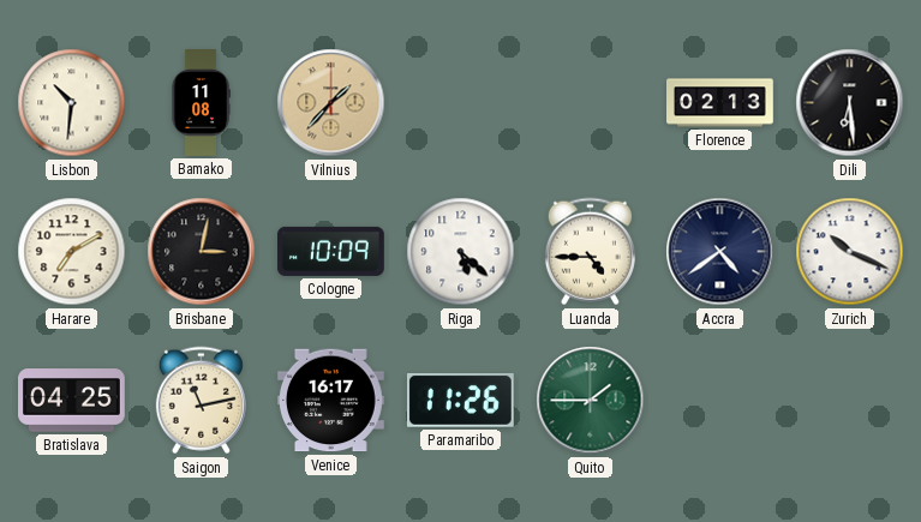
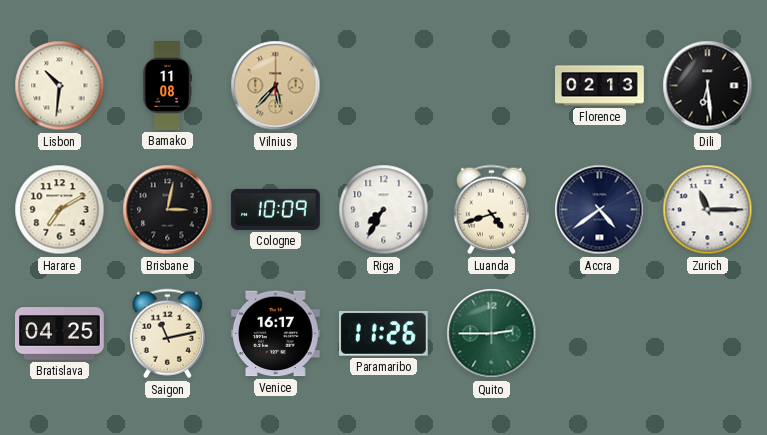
Vilnius: 1:37 -> 5:37 (276, 86)
Riga: 5:22 -> 7:35 (384, 210)
Luanda: 4:45 -> 4:42 (491, 210)
Zurich: 10:19 -> 11:15 (708, 210)
Quito: 1:45 -> 2:45 (492, 334)
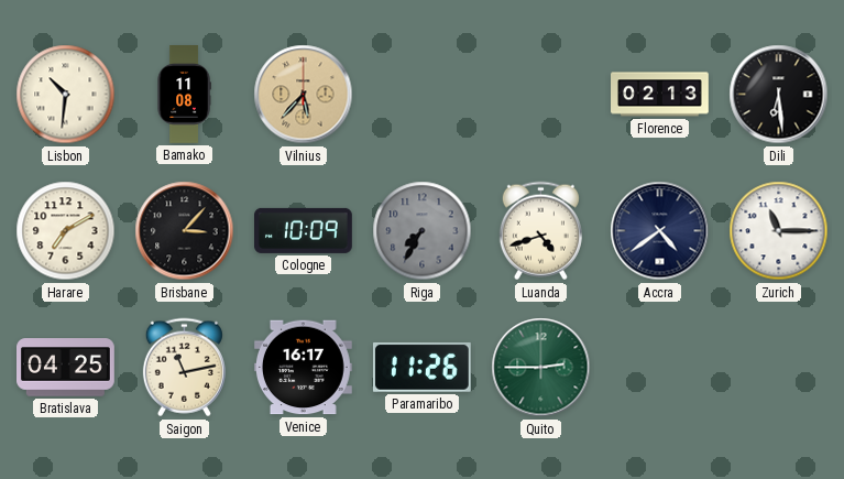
Brisbane: 3:02 -> 3:07 (185, 231)
Riga dial: white -> grey (423, 231)
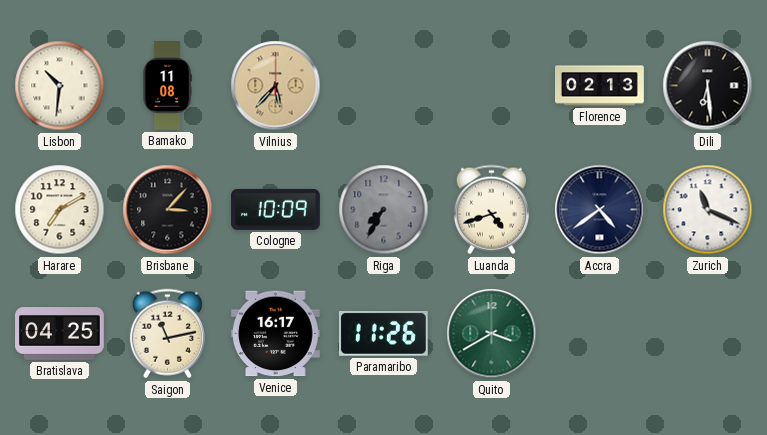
Zurich: 11:15 -> 11:19 (708, 210)
Quito: 2:45 -> 3:40 (492, 334)
